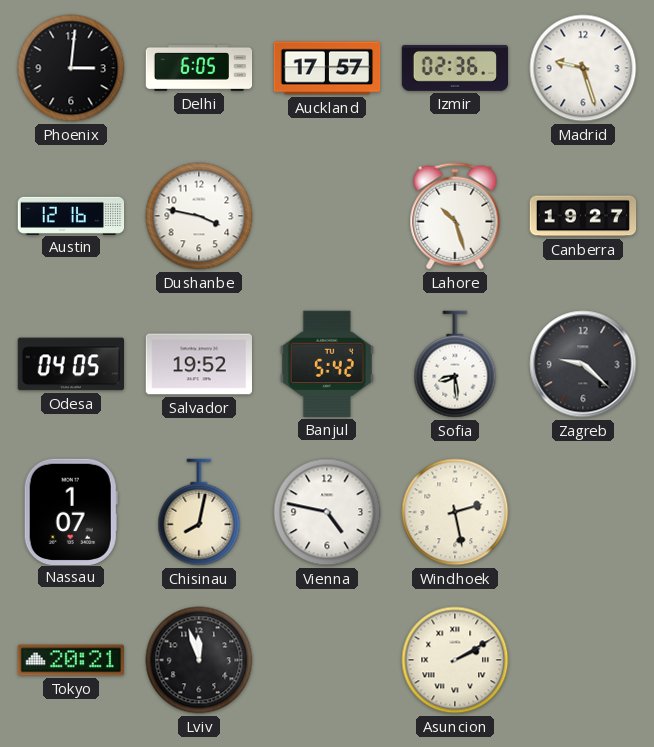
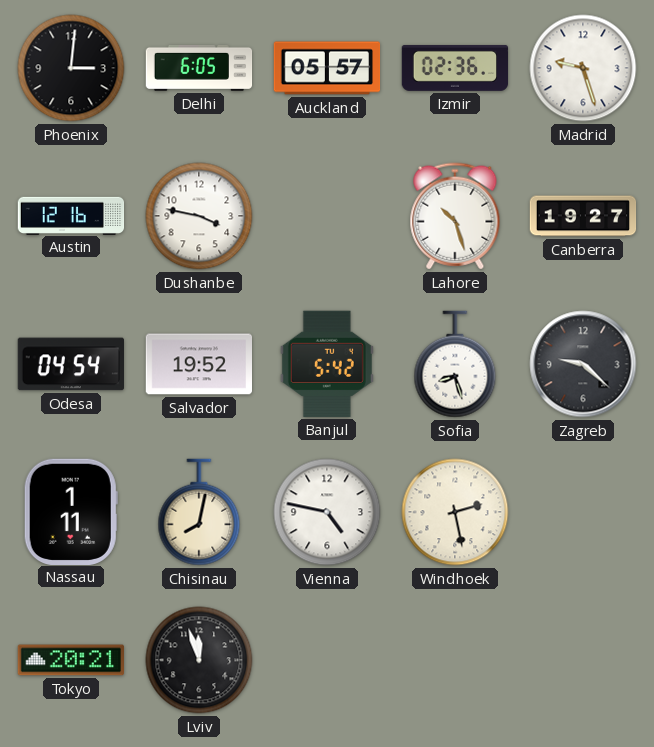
Auckland: 17:57 -> 05:57 (327, 68)
Odesa: 04:05 -> 04:54 (70, 364)
Sofia: 8:29 -> 8:27 (455, 364)
Nassau: 1:07 -> 1:11 (71, 511)
Asuncion: 2:10 -> none (455, 660)
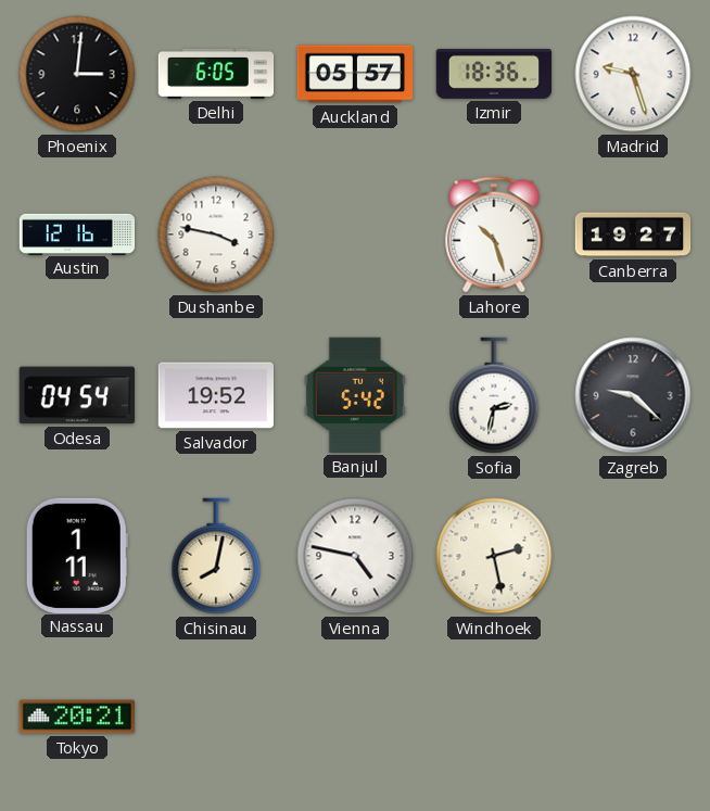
Izmir: 02:36 -> 18:36 (494, 74)
Sofia: 8:27 -> 2:32 (494, 395)
Lviv: 11:57 -> none (199, 660)
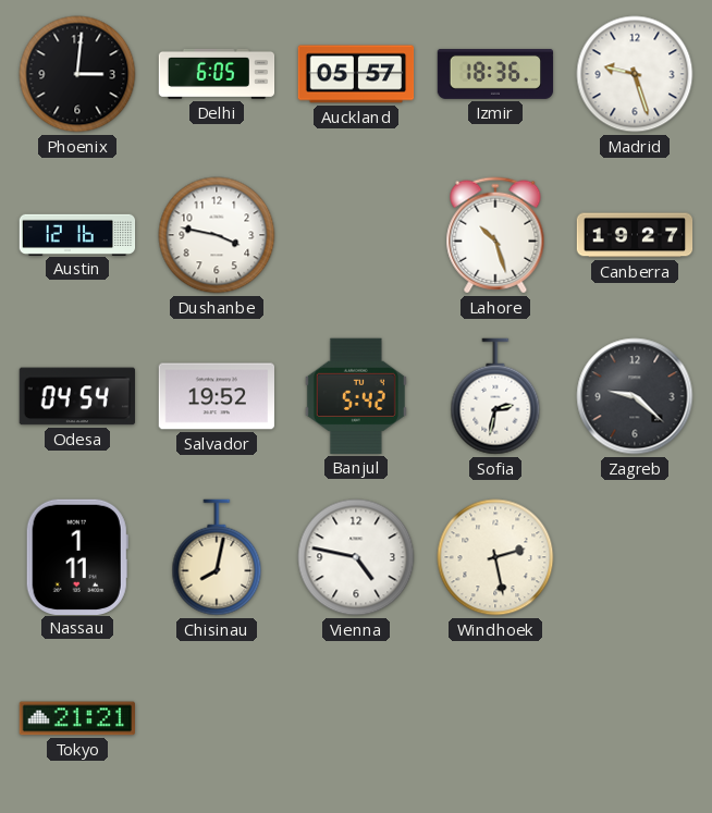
Tokyo: 20:21 -> 21:21 (76, 718)
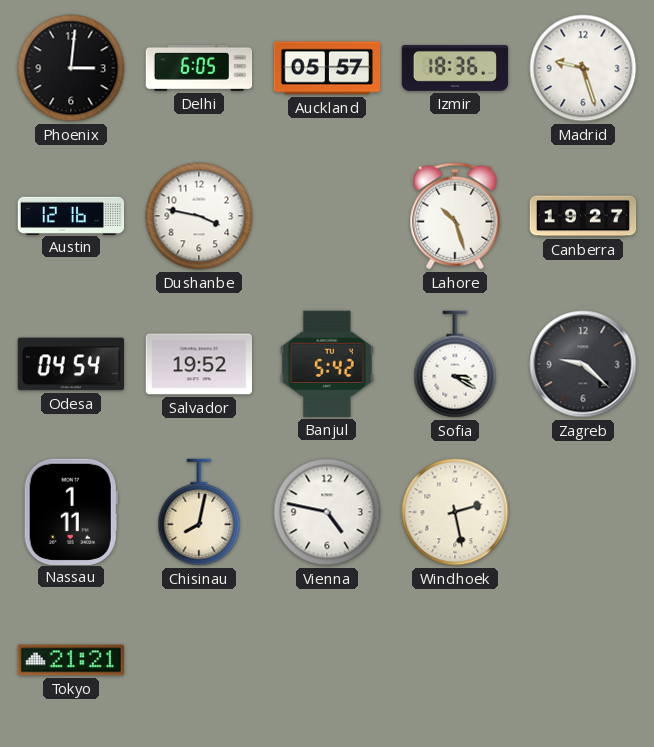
Sofia: 2:32 -> 3:20 (455, 364)
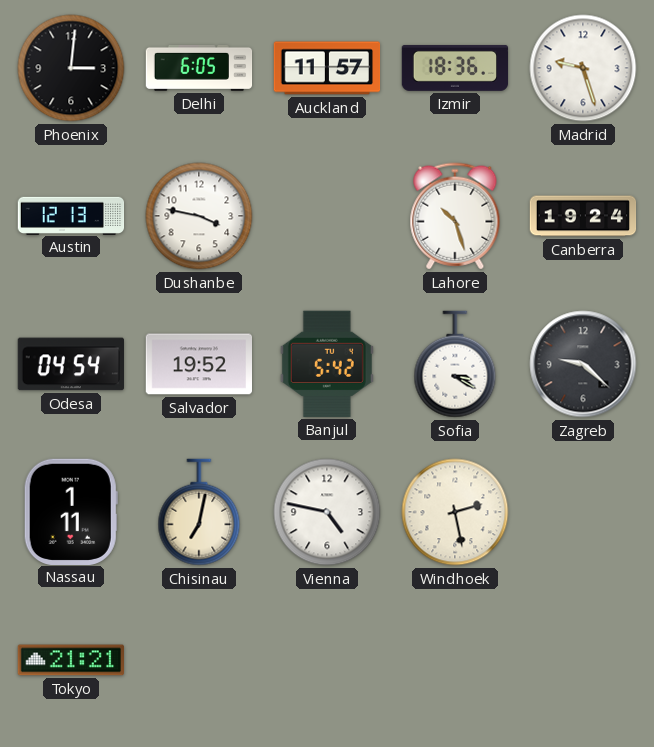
Auckland: 05:57 -> 11:57 (327, 68)
Austin: 12:16 -> 12:13 (71, 215)
Canberra: 19:27 -> 19:24 (583, 216)
Chisinau: 8:02 -> 7:02 (199, 512)
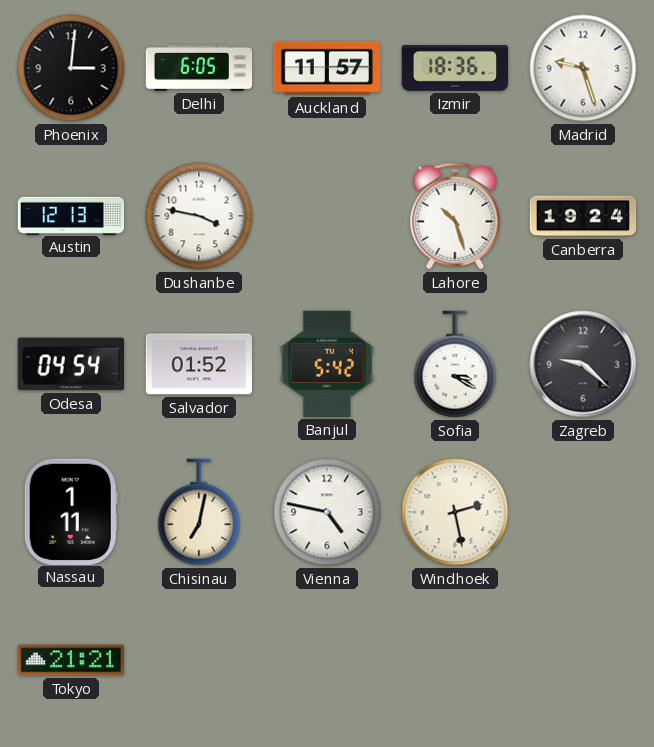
Salvador: 19:52 -> 01:52 (198, 364)
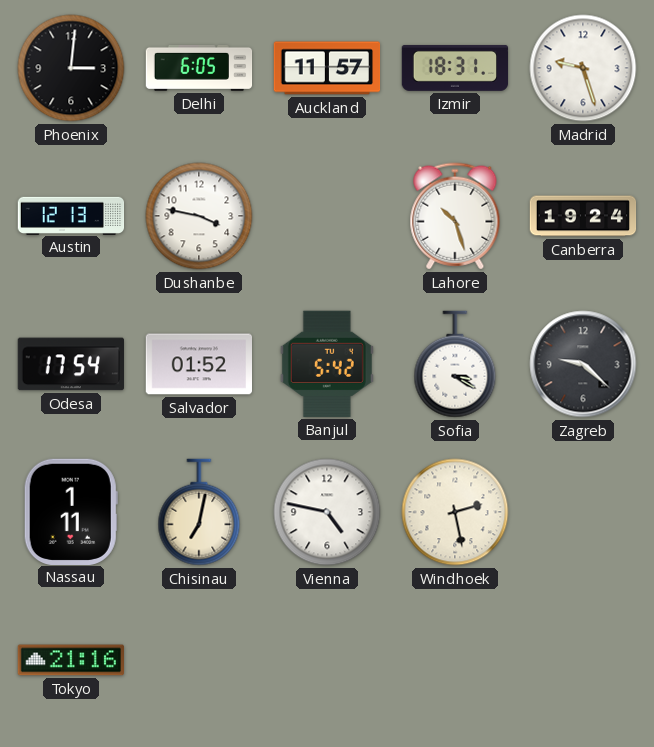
Izmir: 18:36 -> 18:31 (455, 68)
Odesa: 04:54 -> 17:54 (70, 364)
Tokyo: 21:21 -> 21:16 (70, 660)
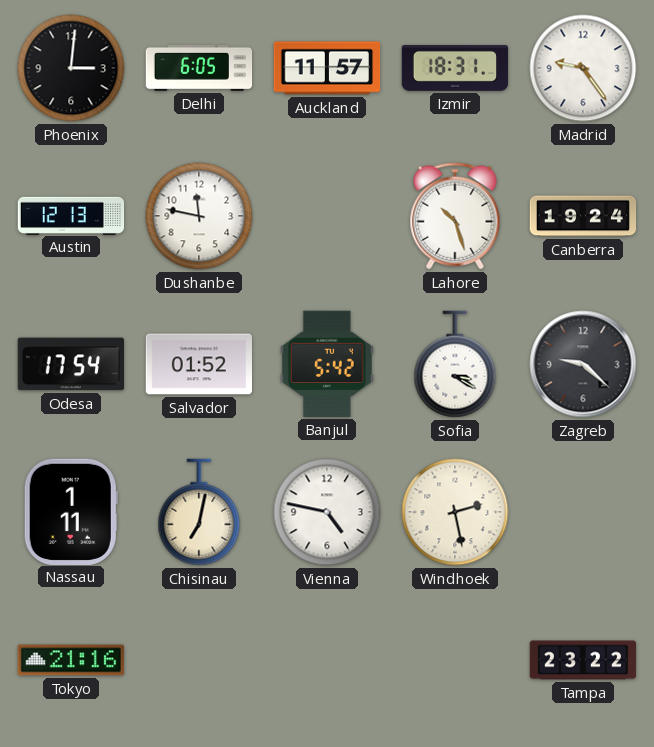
Madrid: 9:27 -> 9:24 (583, 68)
Dushanbe: 3:47 -> 11:47 (199, 216)
Tampa: none -> 23:22 (583, 660)
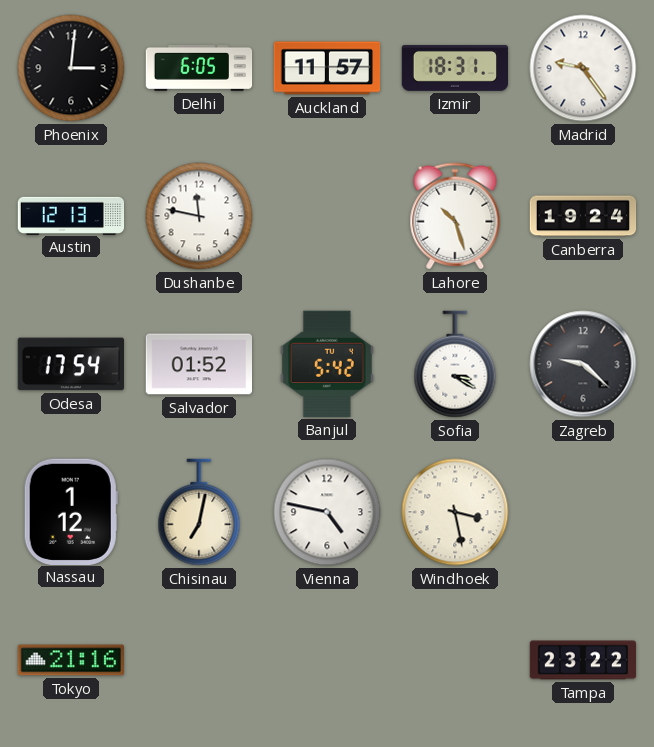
Nassau: 1:11 -> 1:12 (71, 511)
Windhoek: 2:28 -> 3:28 (455, 512)
